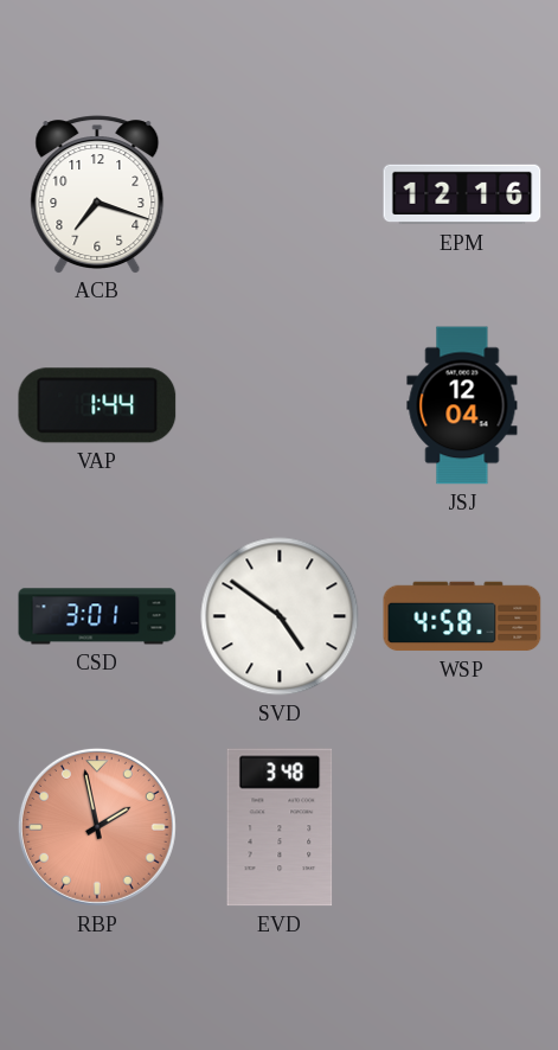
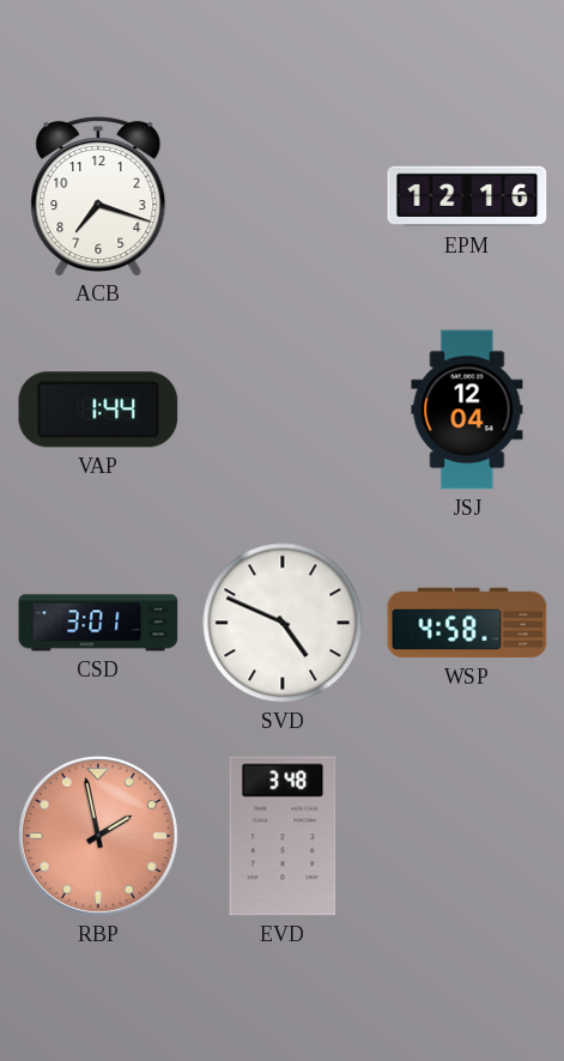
SVD: 4:51 -> 4:49 (283, 623)
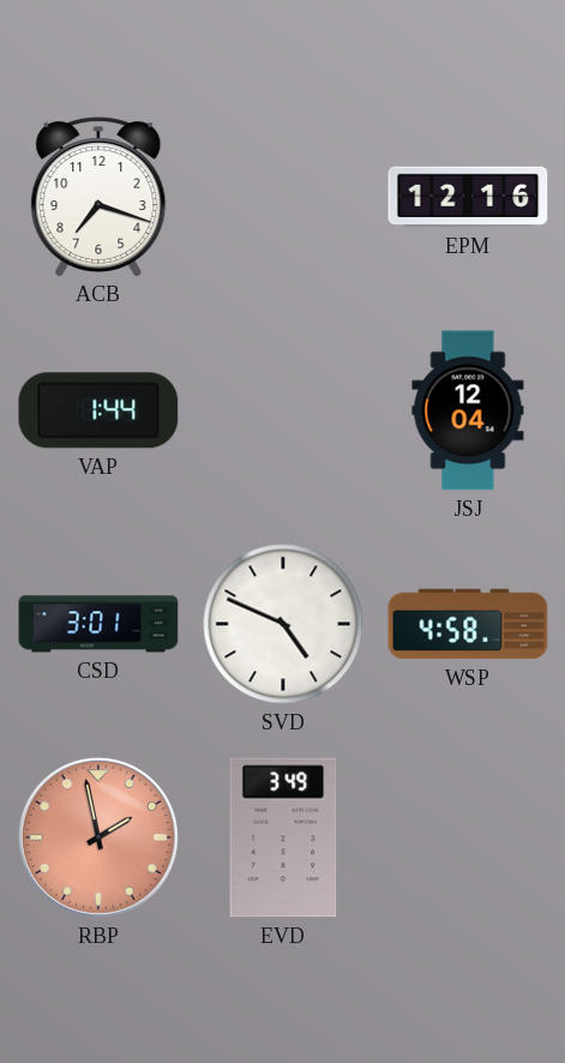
EVD: 3:48 -> 3:49 (283, 837)
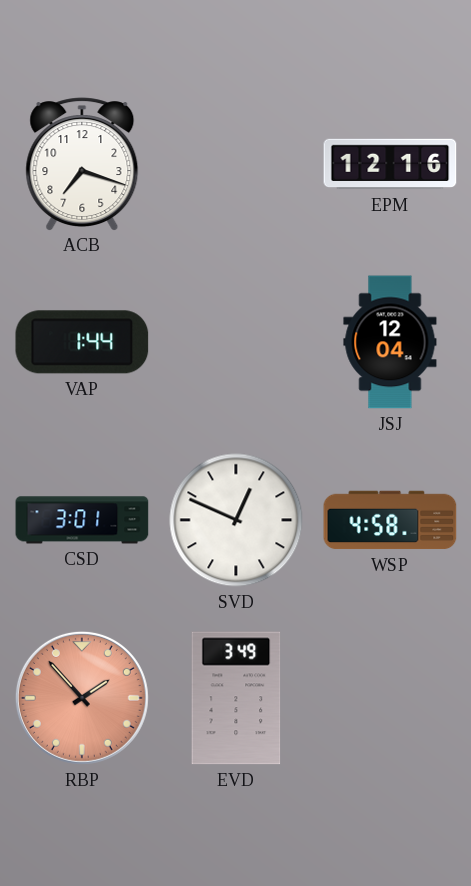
SVD: 4:49 -> 12:49 (236, 520)
RBP: 1:58 -> 1:53 (82, 698)
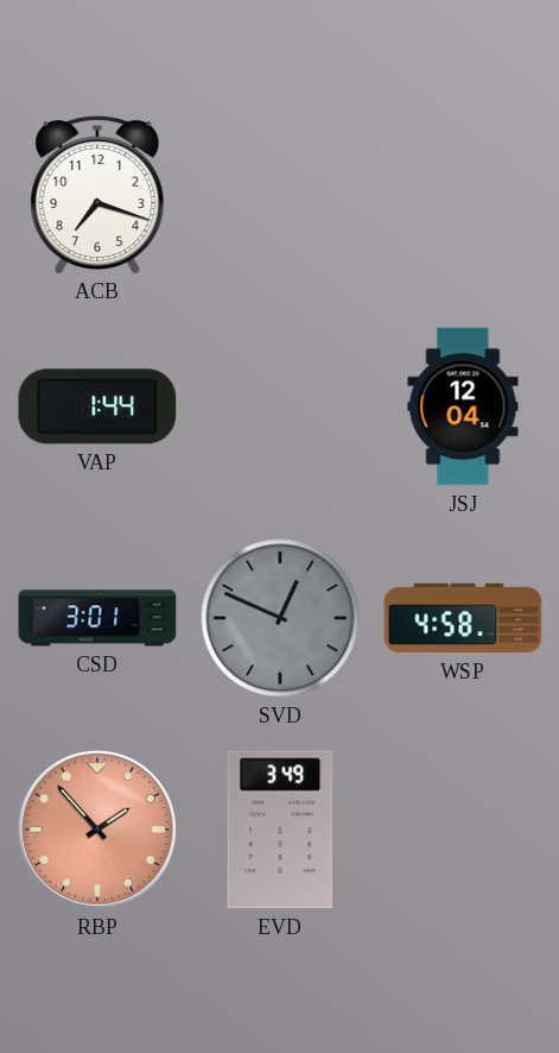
EPM: 12:16 -> none (390, 164)
SVD dial: white -> grey (280, 618)
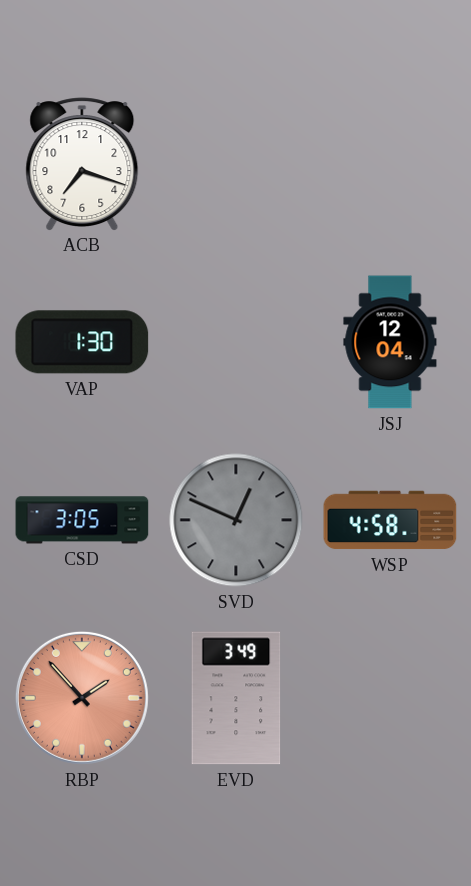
VAP: 1:44 -> 1:30 (82, 342)
CSD: 3:01 -> 3:05 (82, 520)
